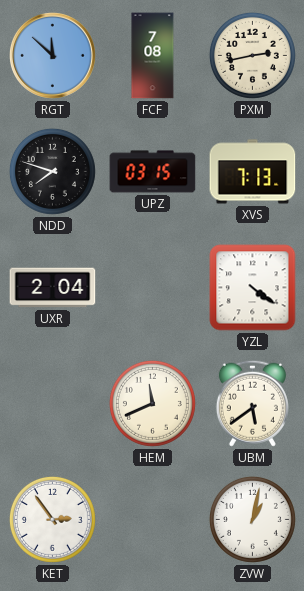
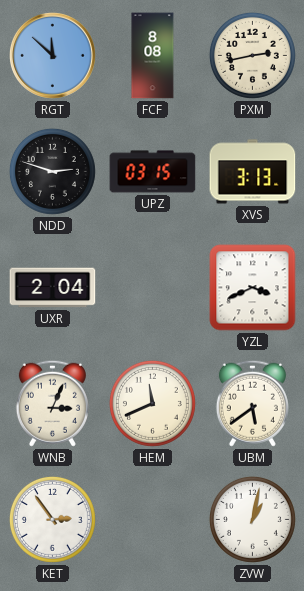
FCF: 7:08 -> 8:08 (153, 56)
NDD: 7:48 -> 2:48 (52, 171)
XVS: 7:13 -> 3:13 (253, 172)
YZL: 4:21 -> 3:41 (253, 288)
WNB: none -> 3:04 (52, 403)
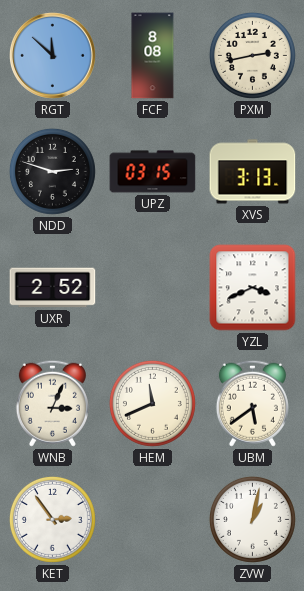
UXR: 2:04 -> 2:52 (53, 288)
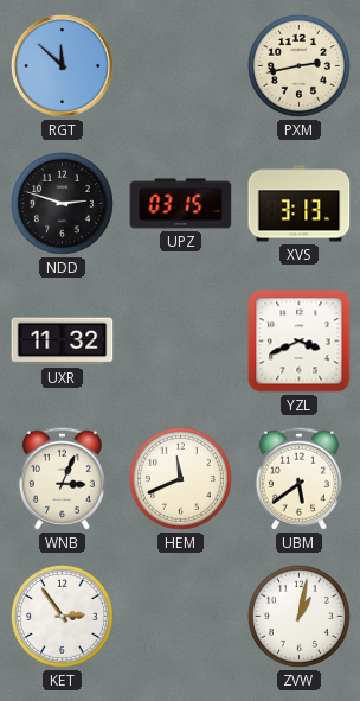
FCF: 8:08 -> none (153, 56)
UXR: 2:52 -> 11:32 (63, 342)
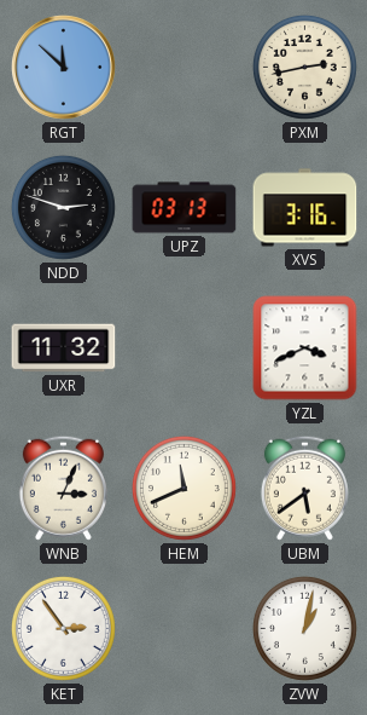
UPZ: 03:15 -> 03:13 (185, 208)
XVS: 3:13 -> 3:16 (305, 208)
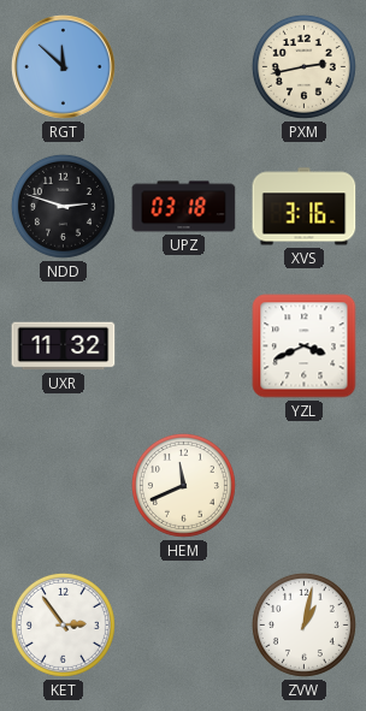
UPZ: 03:13 -> 03:18 (184, 207)
WNB: 3:04 -> none (63, 488)
UBM: 5:39 -> none (304, 488)
